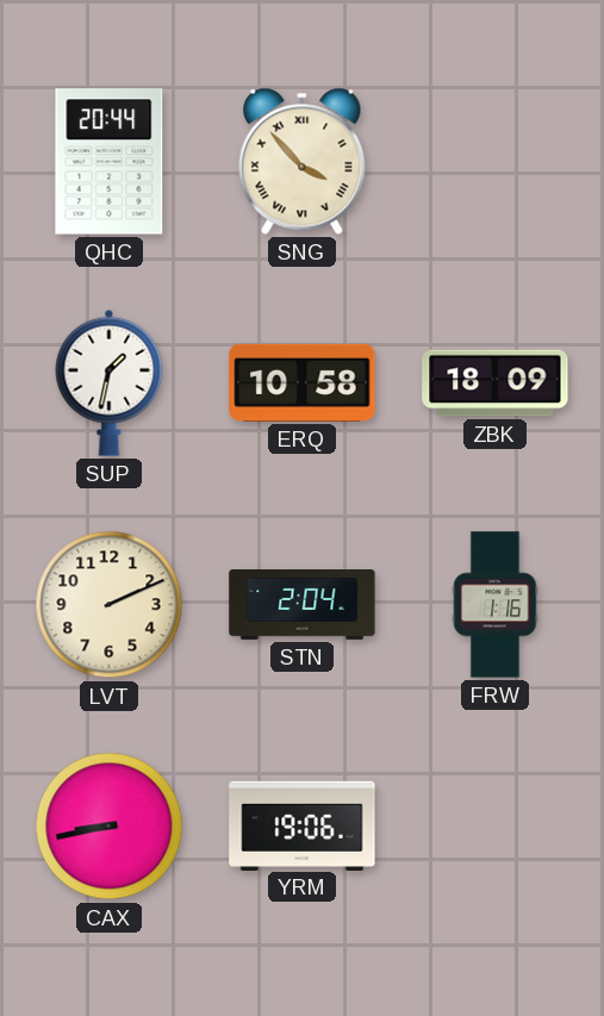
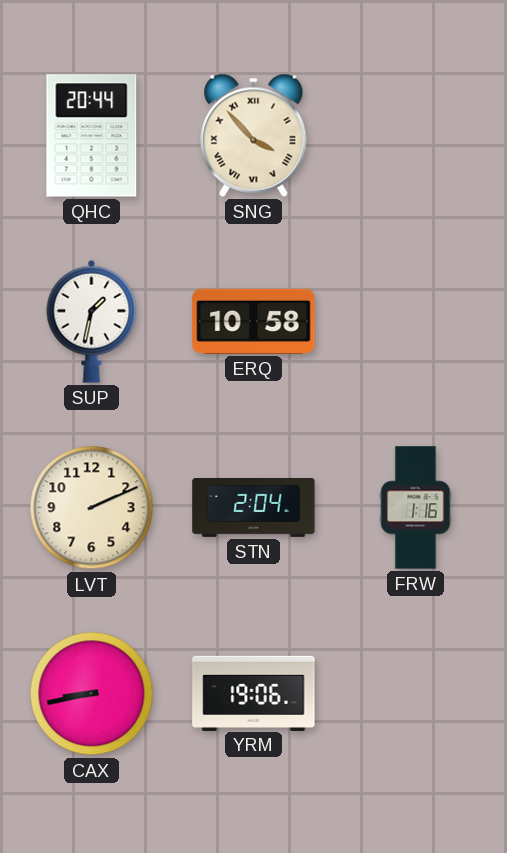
ZBK: 18:09 -> none (496, 384)
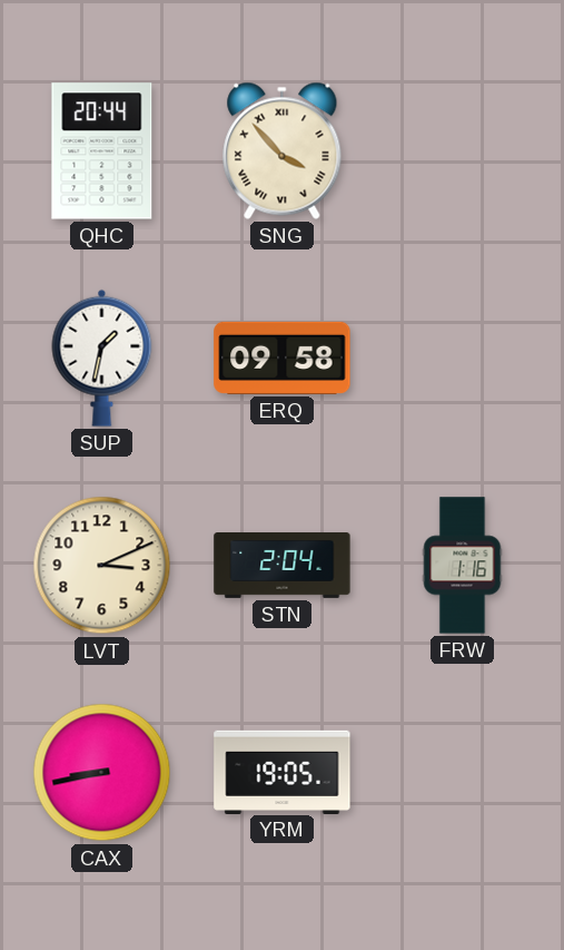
ERQ: 10:58 -> 09:58 (283, 358)
LVT: 2:11 -> 3:11 (102, 566)
YRM: 19:06 -> 19:05 (283, 772)
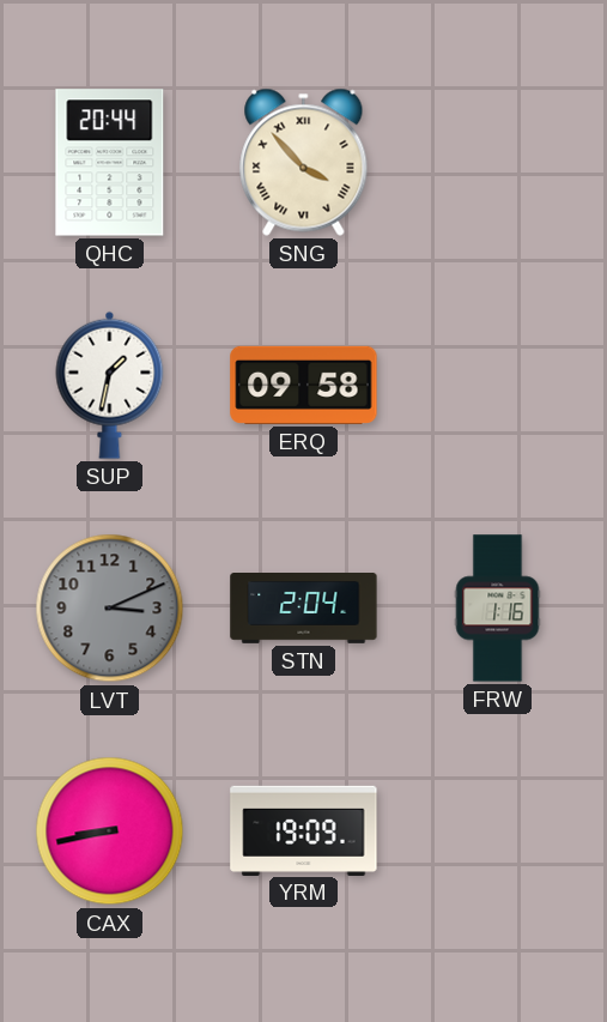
LVT dial: cream -> grey (110, 609)
YRM: 19:05 -> 19:09 (304, 830)
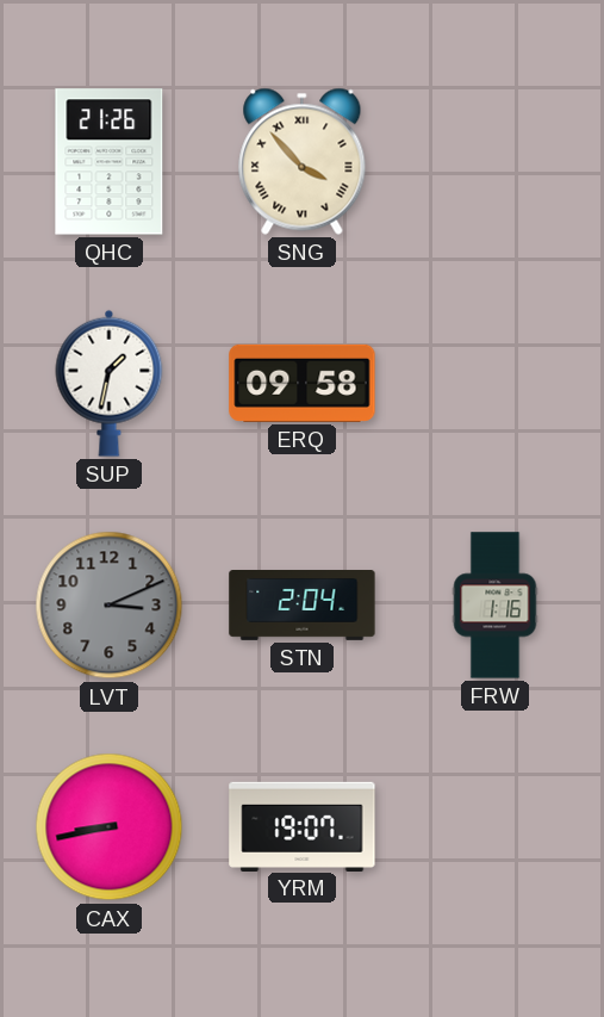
QHC: 20:44 -> 21:26 (110, 162)
YRM: 19:09 -> 19:07 (303, 826)
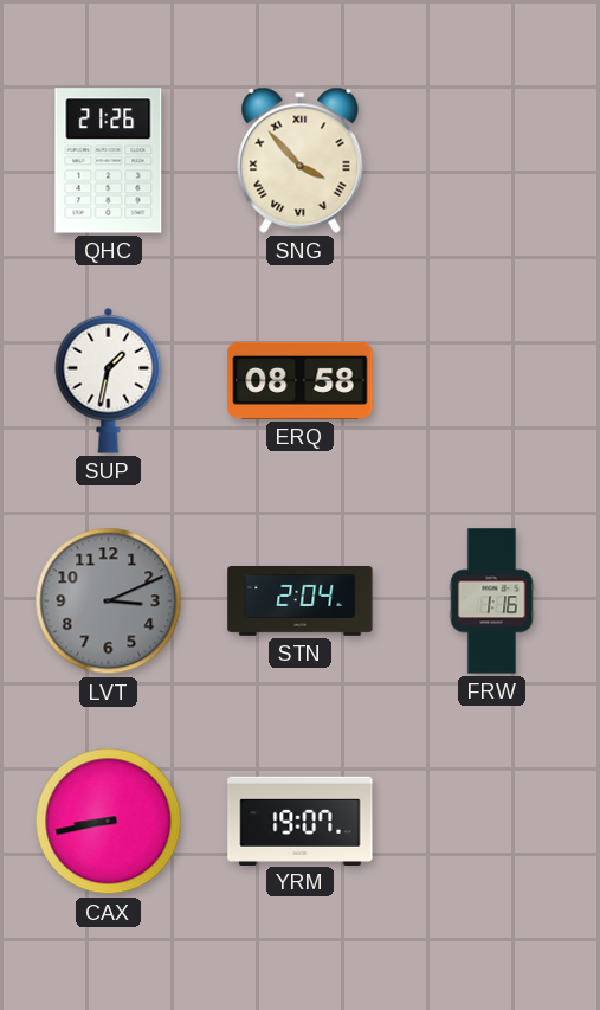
ERQ: 09:58 -> 08:58 (301, 380)
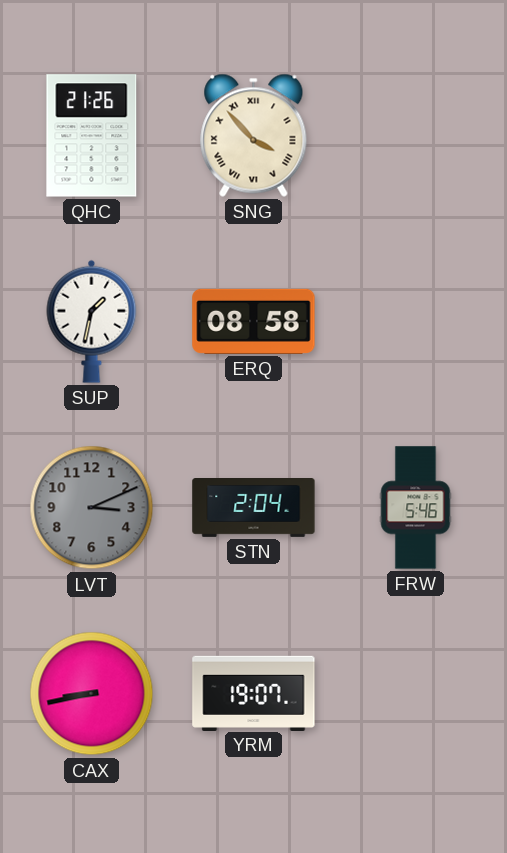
FRW: 1:16 -> 5:46 (416, 508)
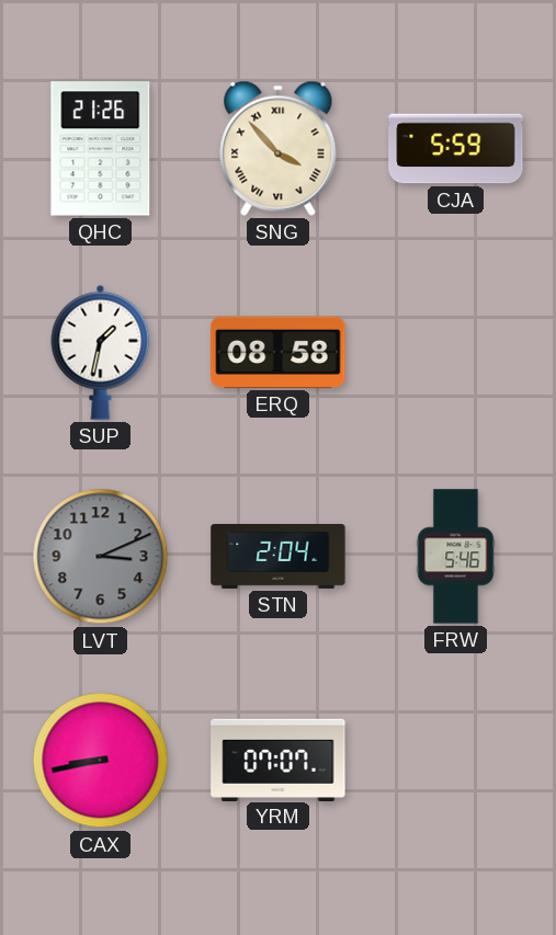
CJA: none -> 5:59 (456, 149)
YRM: 19:07 -> 07:07 (279, 760)
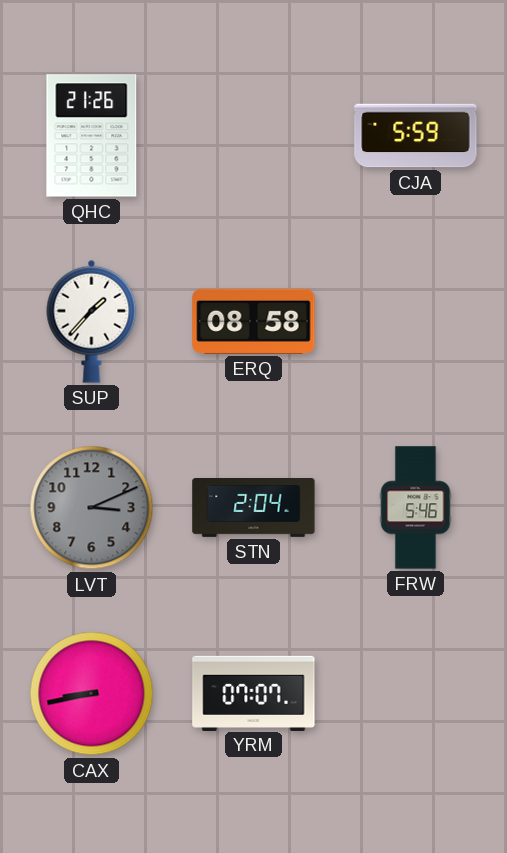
SNG: 3:53 -> none (279, 148)
SUP: 1:32 -> 1:37 (92, 321)
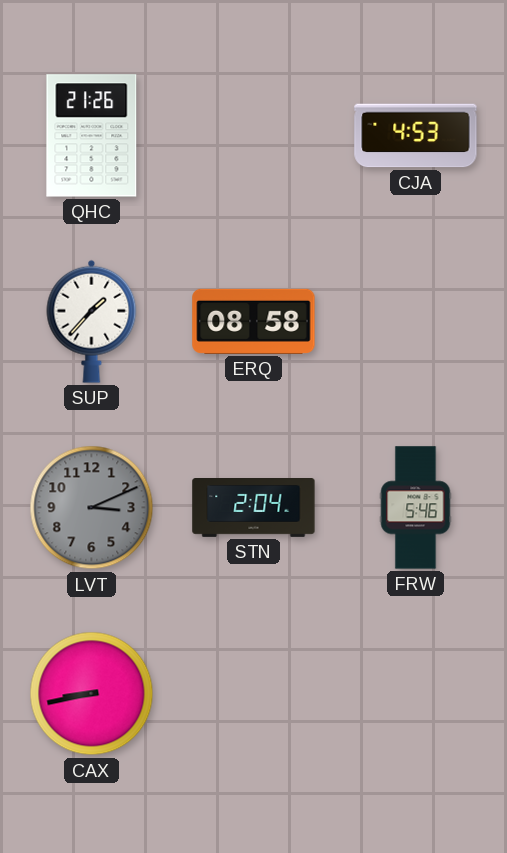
CJA: 5:59 -> 4:53 (416, 136)
YRM: 07:07 -> none (254, 693)
